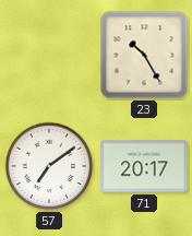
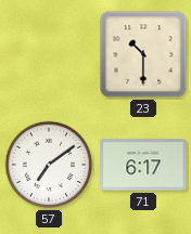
23: 10:25 -> 10:30 (143, 54)
71: 20:17 -> 6:17 (143, 165)
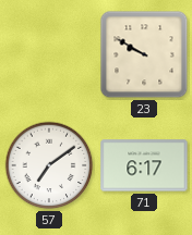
23: 10:30 -> 9:50 (144, 54)
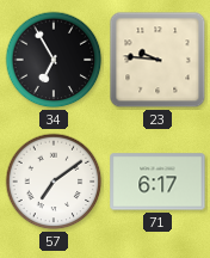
34: none -> 6:55 (54, 60)
23: 9:50 -> 9:46 (157, 60)
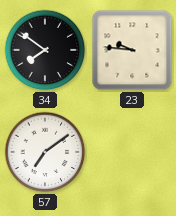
34: 6:55 -> 7:51 (45, 50)
71: 6:17 -> none (157, 182)
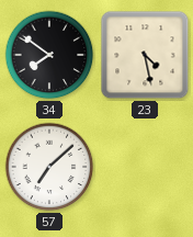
23: 9:46 -> 4:28 (145, 55)
57: 7:09 -> 7:08 (49, 167)
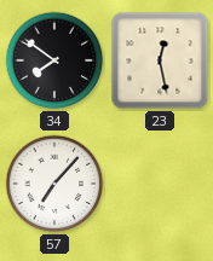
23: 4:28 -> 12:28 (160, 60)
57: 7:08 -> 7:07 (54, 184)
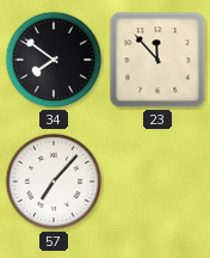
23: 12:28 -> 11:53 (157, 60)
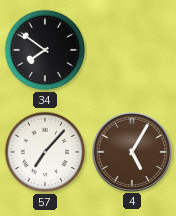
23: 11:53 -> none (157, 60)
4: none -> 5:05 (131, 151)
